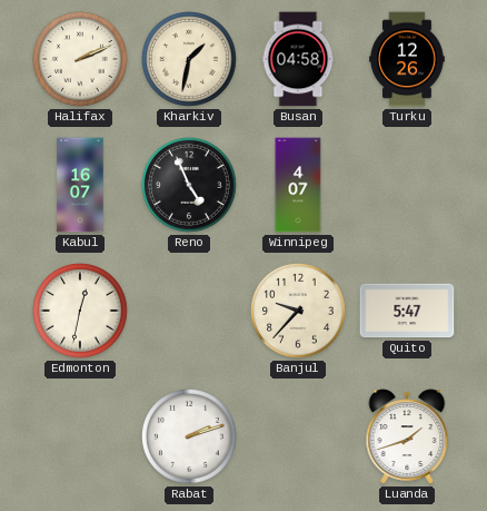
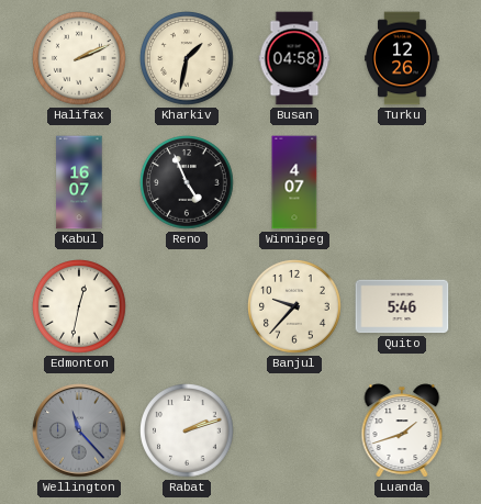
Quito: 5:47 -> 5:46 (402, 306)
Wellington: none -> 11:23 (79, 430)
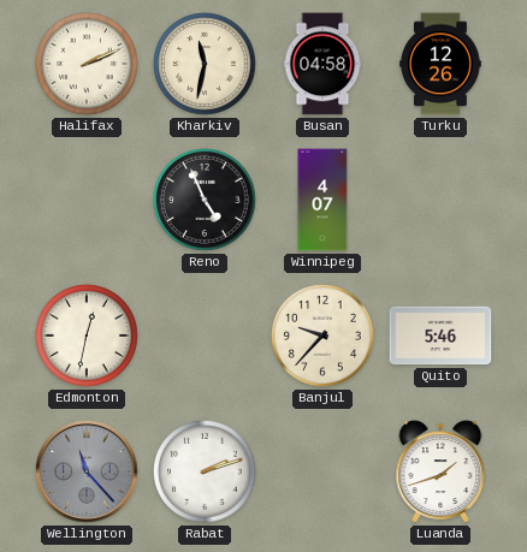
Kharkiv: 1:32 -> 11:32 (206, 65)
Kabul: 16:07 -> none (79, 182)
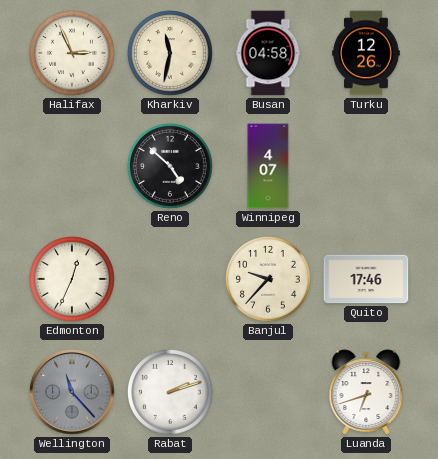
Halifax: 2:11 -> 2:56 (73, 54)
Reno: 4:56 -> 4:52 (171, 167)
Edmonton: 12:32 -> 12:34 (73, 280)
Quito: 5:46 -> 17:46 (366, 279)
Luanda: 1:42 -> 6:42 (366, 392)
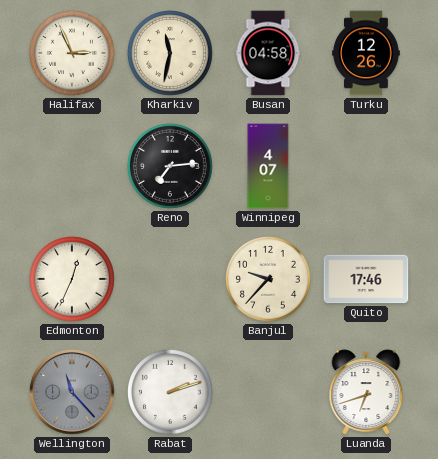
Reno: 4:52 -> 7:14 (171, 167)
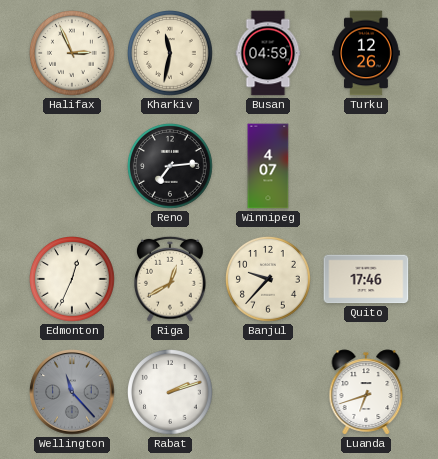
Busan: 04:58 -> 04:59 (268, 53)
Riga: none -> 12:40 (171, 279)
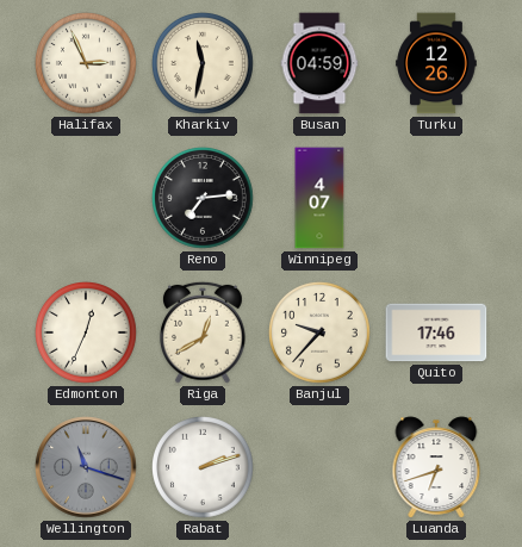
Wellington: 11:23 -> 11:18 (86, 467)
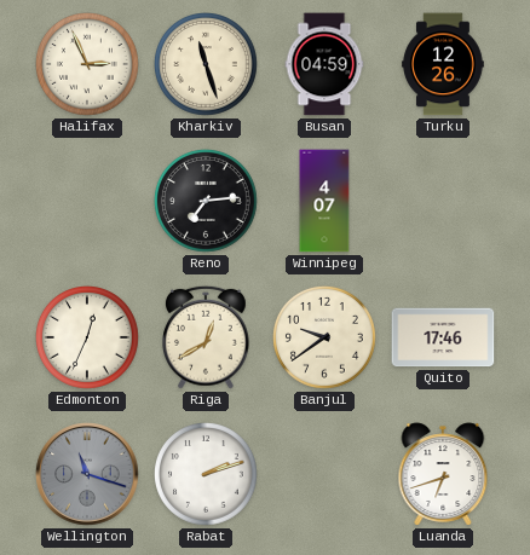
Kharkiv: 11:32 -> 11:27 (207, 65)
Banjul: 9:37 -> 9:39 (326, 339)
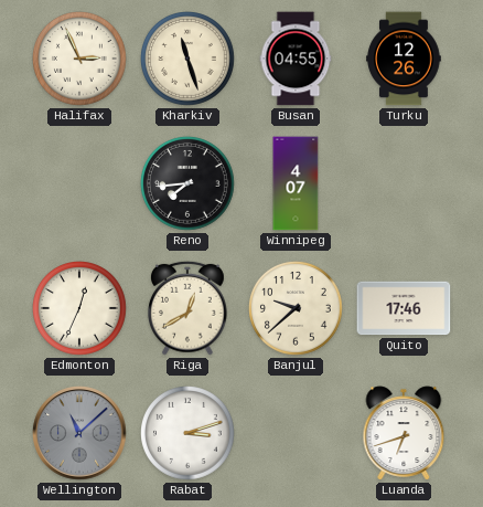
Busan: 04:59 -> 04:55 (296, 59)
Reno: 7:14 -> 7:44 (189, 184)
Banjul: 9:39 -> 9:38 (297, 309)
Wellington: 11:18 -> 11:08 (79, 433)
Rabat: 2:12 -> 3:12 (189, 434)
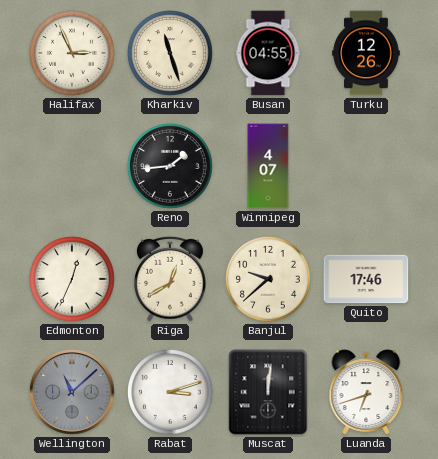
Reno: 7:44 -> 1:44 (171, 167)
Muscat: none -> 12:01 (268, 392)
